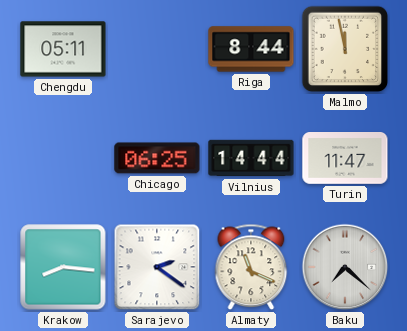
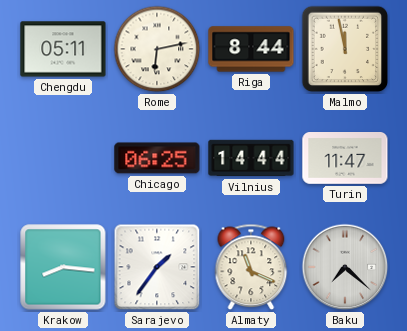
Rome: none -> 6:13 (157, 49)
Sarajevo: 2:21 -> 1:36 (157, 267)
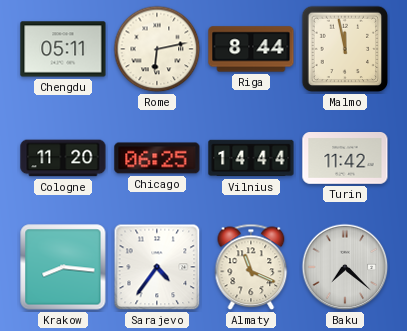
Cologne: none -> 11:20 (63, 158)
Turin: 11:47 -> 11:42 (345, 159)
Sarajevo: 1:36 -> 4:36 (157, 267)
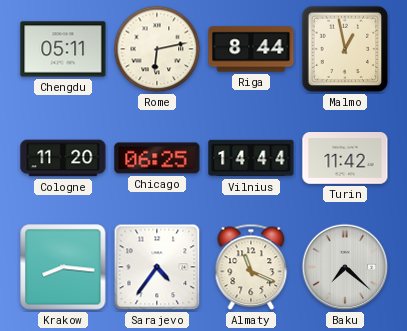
Malmo: 11:58 -> 12:58 (345, 49)
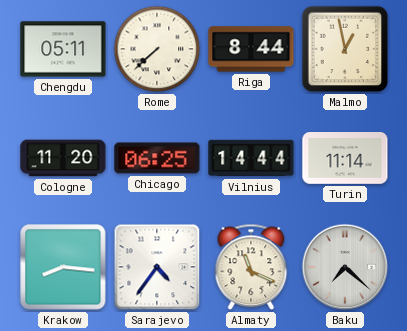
Rome: 6:13 -> 7:38 (157, 49)
Turin: 11:42 -> 11:14 (345, 159)
